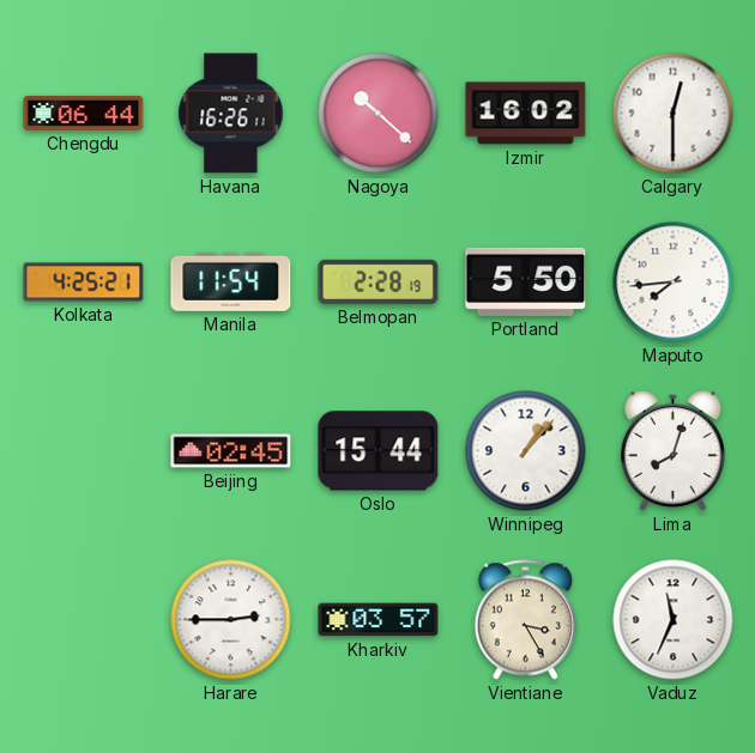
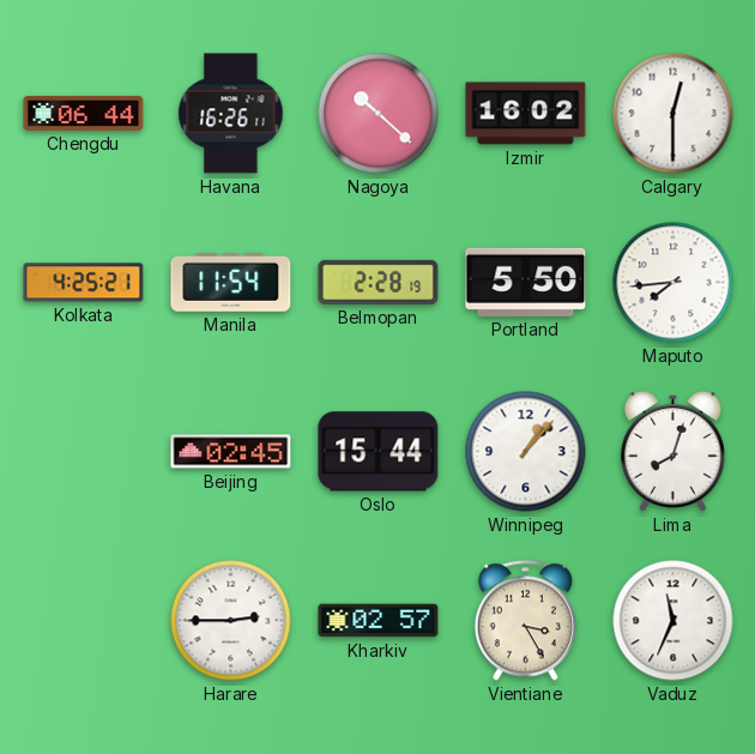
Kharkiv: 03:57 -> 02:57 (379, 621)
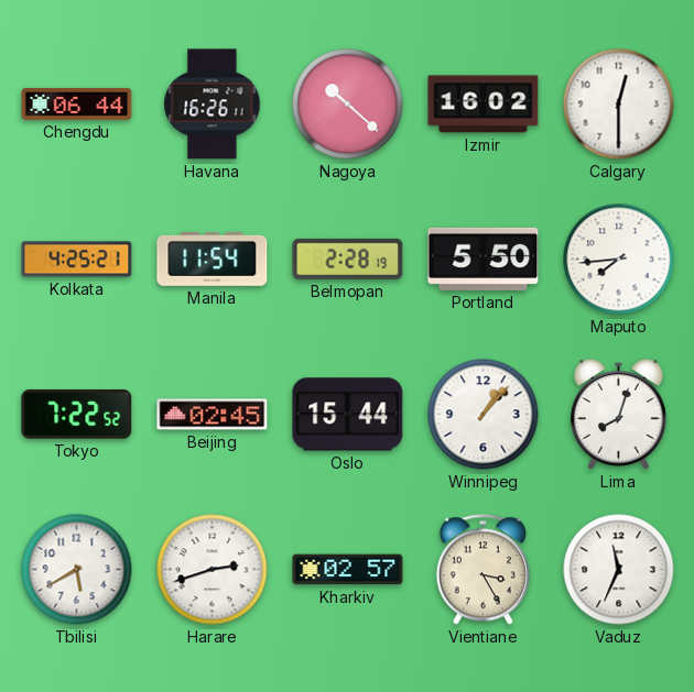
Tokyo: none -> 7:22 (77, 414)
Tbilisi: none -> 5:40 (77, 570)
Harare: 2:45 -> 2:42 (213, 570)
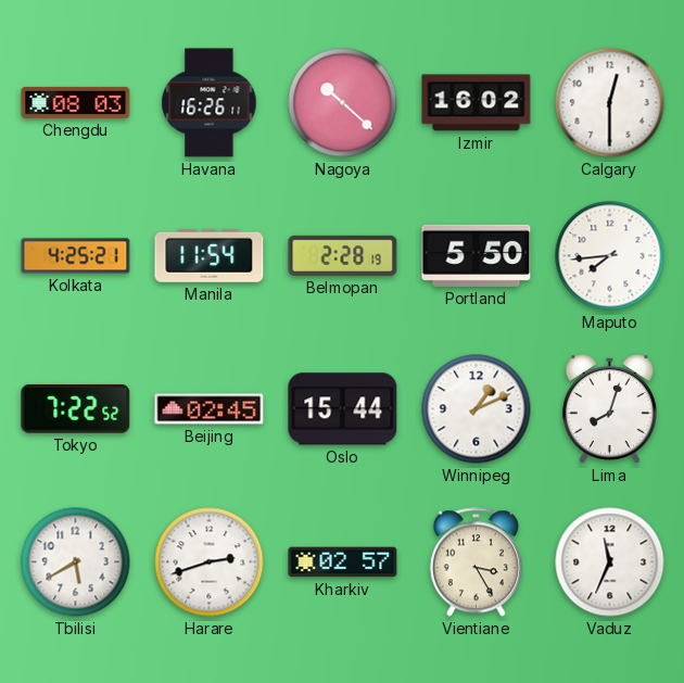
Chengdu: 06:44 -> 08:03 (76, 102)
Winnipeg: 1:07 -> 1:11 (477, 409)
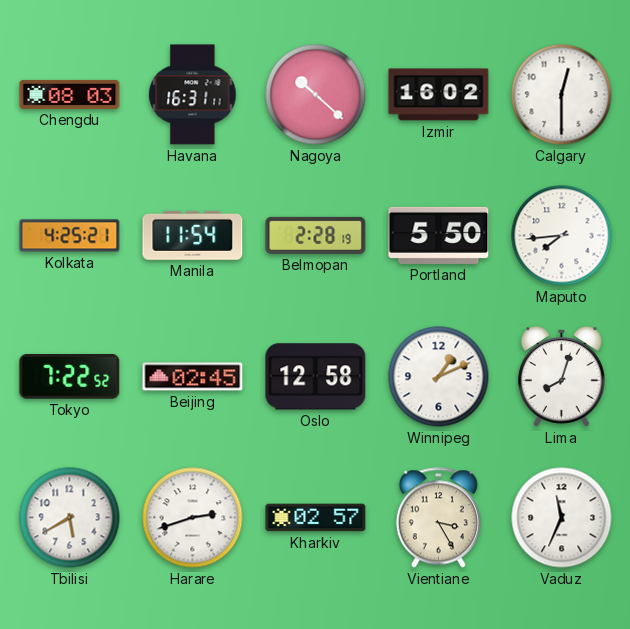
Havana: 16:26 -> 16:31 (193, 95)
Oslo: 15:44 -> 12:58 (316, 377)
